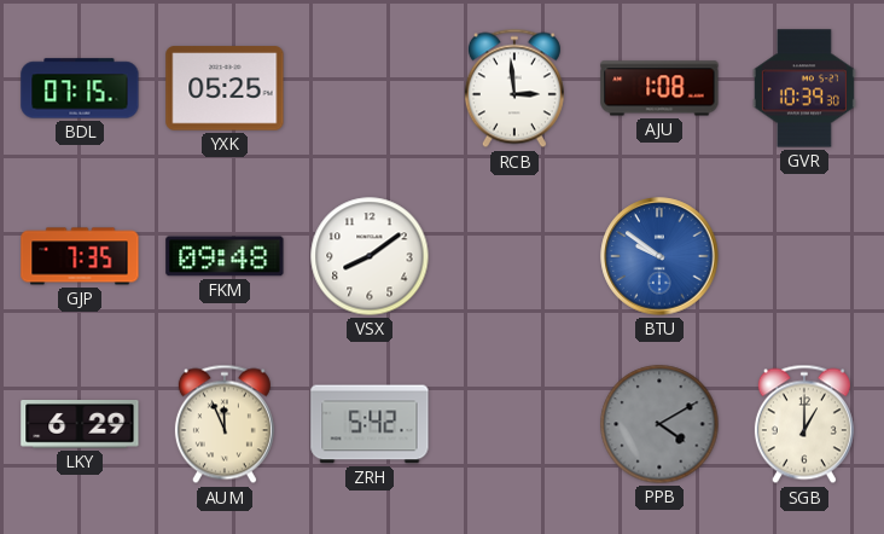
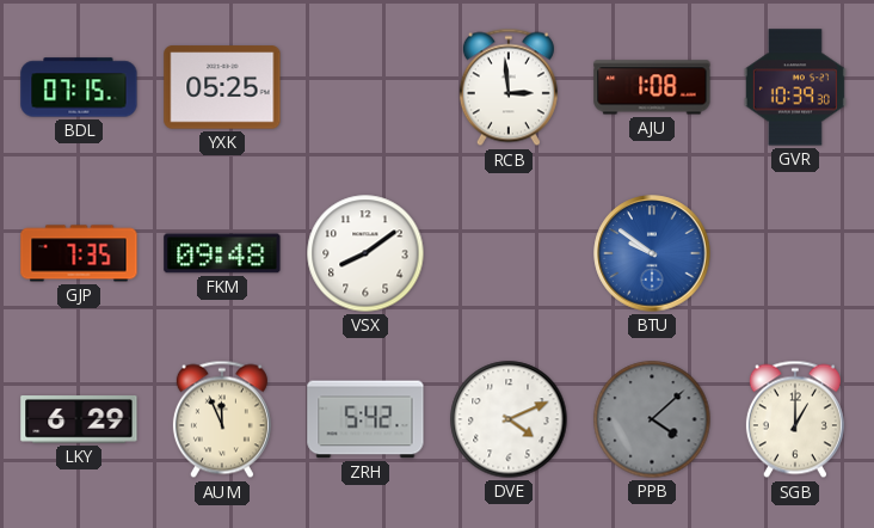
DVE: none -> 4:11 (509, 419)
PPB: 4:10 -> 4:08 (652, 419)
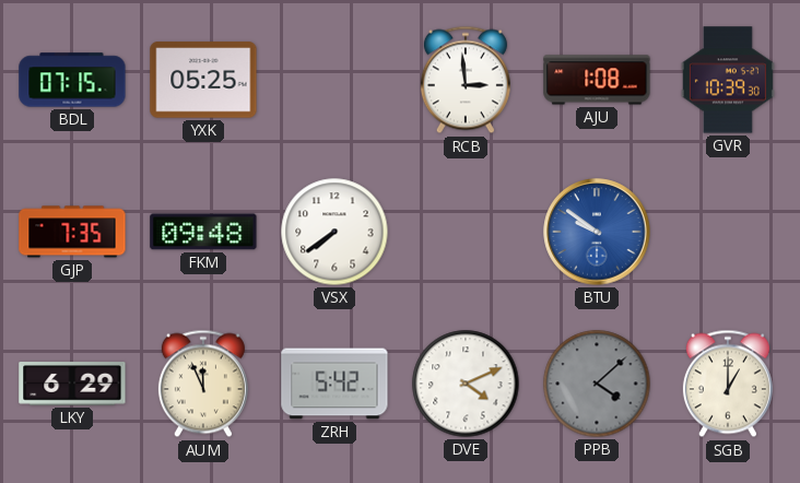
VSX: 8:09 -> 7:39 (334, 232)
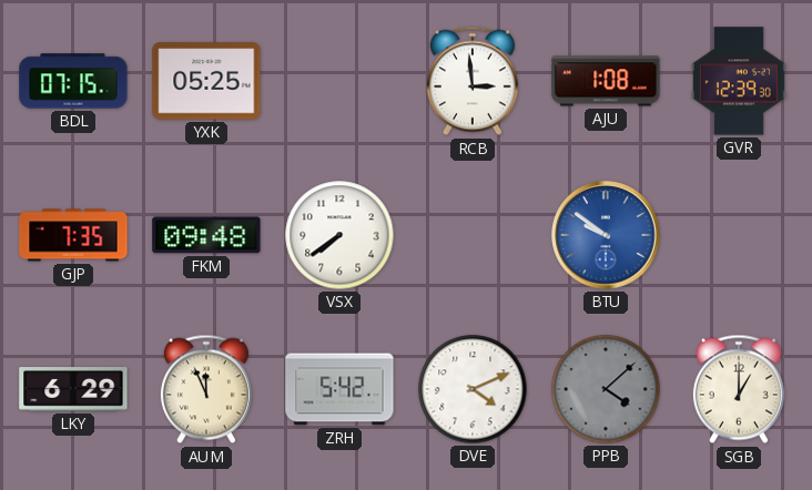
GVR: 10:39 -> 12:39 (739, 81)
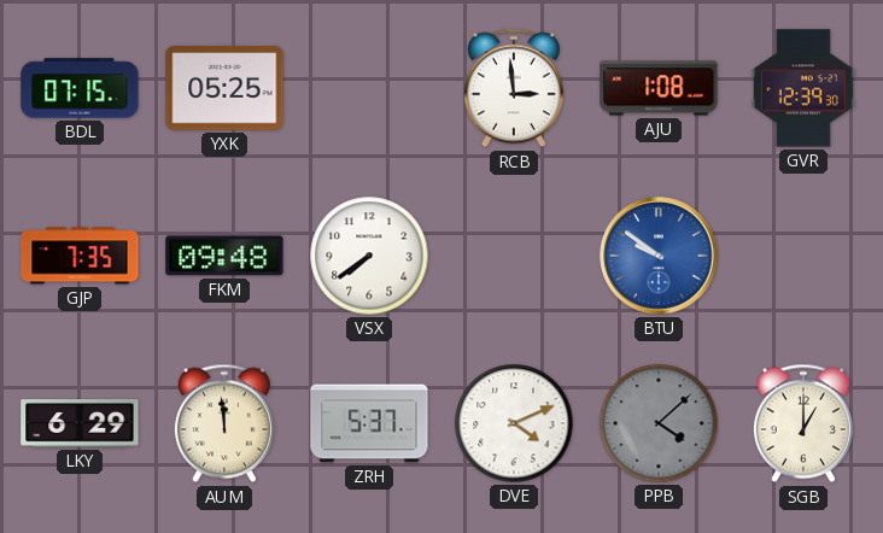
AUM: 11:56 -> 11:59 (224, 423)
ZRH: 5:42 -> 5:37 (369, 423)
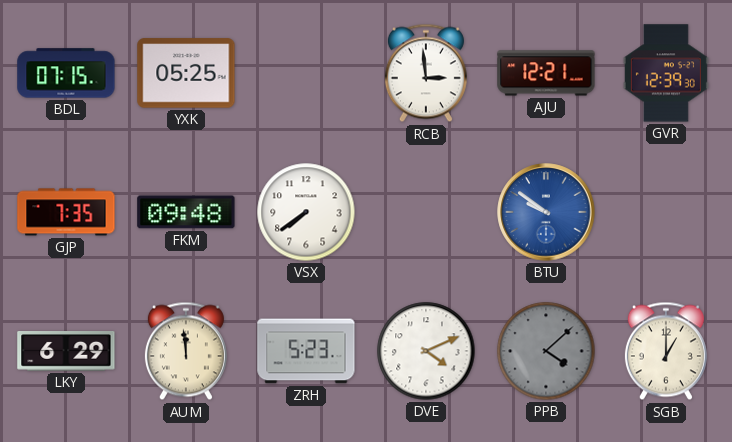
AJU: 1:08 -> 12:21 (546, 73)
ZRH: 5:37 -> 5:23 (306, 351)
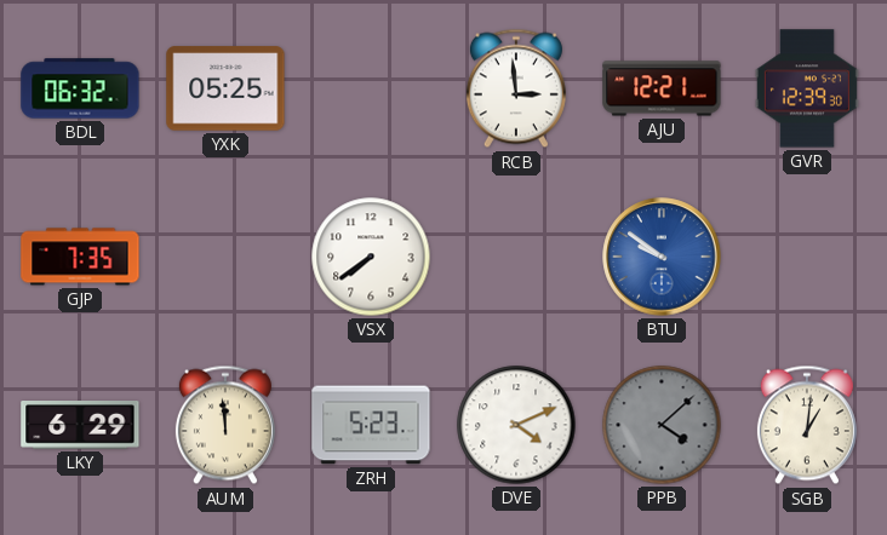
BDL: 07:15 -> 06:32 (80, 88)
FKM: 09:48 -> none (186, 212)
SGB: 1:00 -> 1:01 (807, 425)
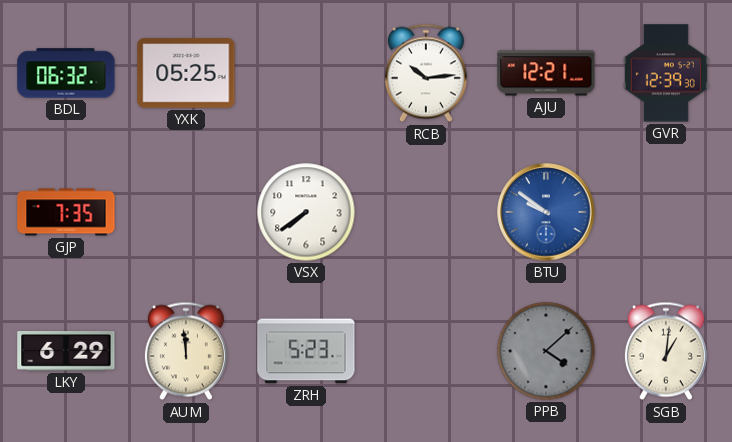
RCB: 2:59 -> 10:14 (426, 73)
DVE: 4:11 -> none (516, 425)
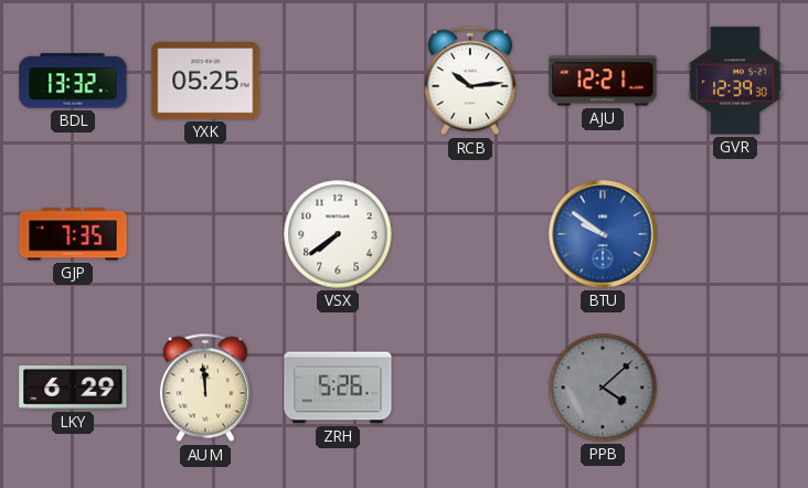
BDL: 06:32 -> 13:32 (73, 81)
ZRH: 5:23 -> 5:26 (338, 388)
SGB: 1:01 -> none (666, 351)
